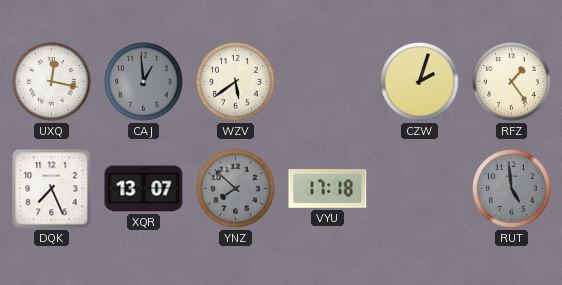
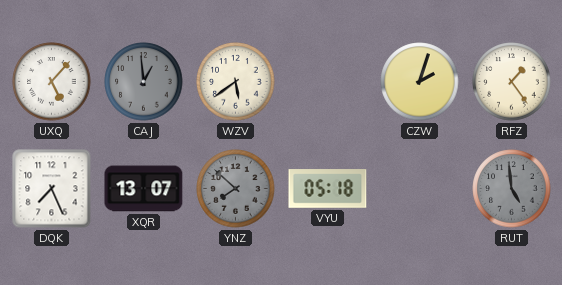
UXQ: 12:17 -> 5:07 (52, 82)
VYU: 17:18 -> 05:18 (328, 189)
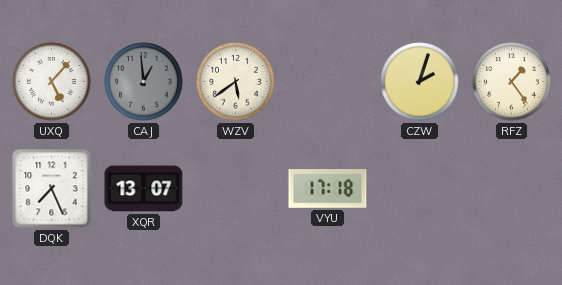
YNZ: 7:52 -> none (236, 189)
VYU: 05:18 -> 17:18 (328, 189)
RUT: 4:59 -> none (512, 189)
